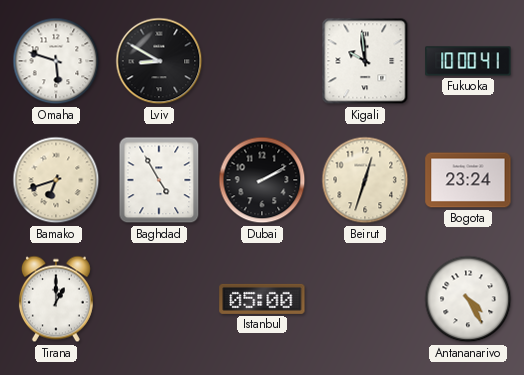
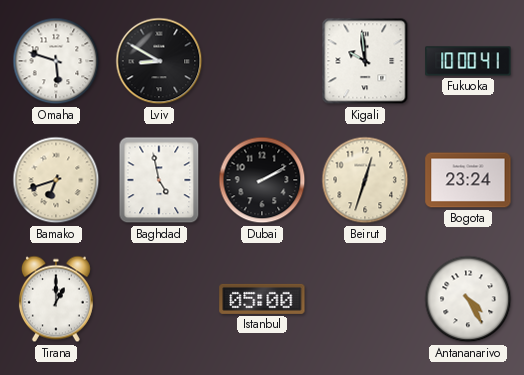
Baghdad: 4:55 -> 4:58 (159, 180)
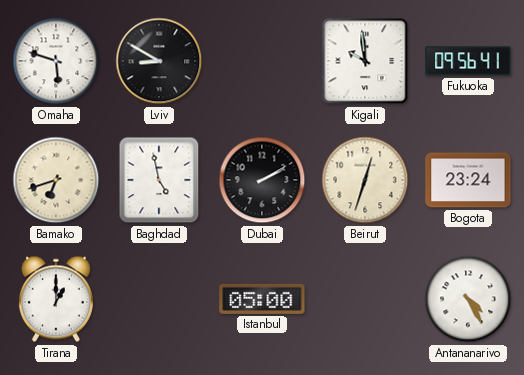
Fukuoka: 10:00 -> 09:56 (468, 61)
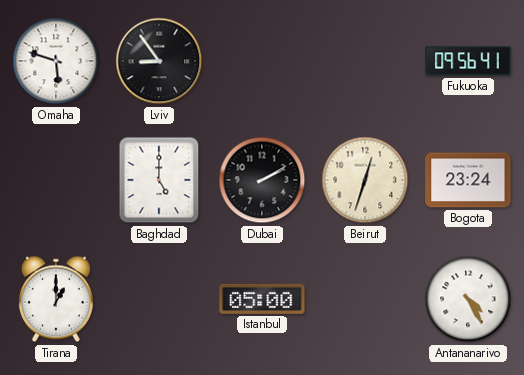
Lviv: 8:50 -> 8:54 (159, 61)
Kigali: 9:59 -> none (365, 61)
Bamako: 6:42 -> none (56, 180)
Baghdad: 4:58 -> 5:00 (159, 180)
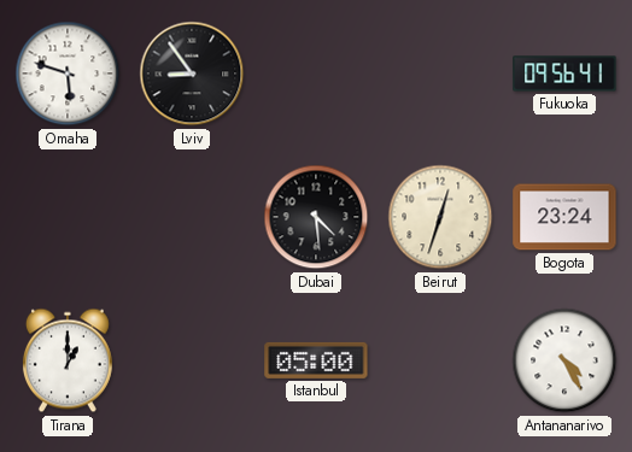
Baghdad: 5:00 -> none (159, 180)
Dubai: 2:10 -> 4:29 (316, 217)
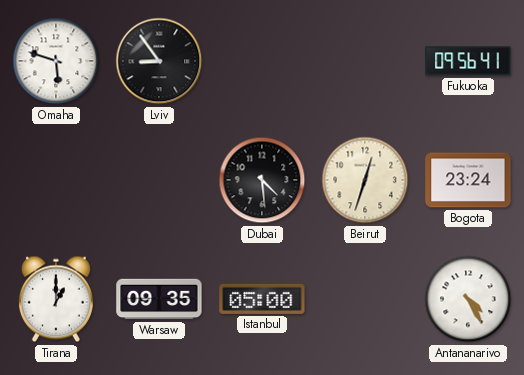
Warsaw: none -> 09:35 (159, 299)
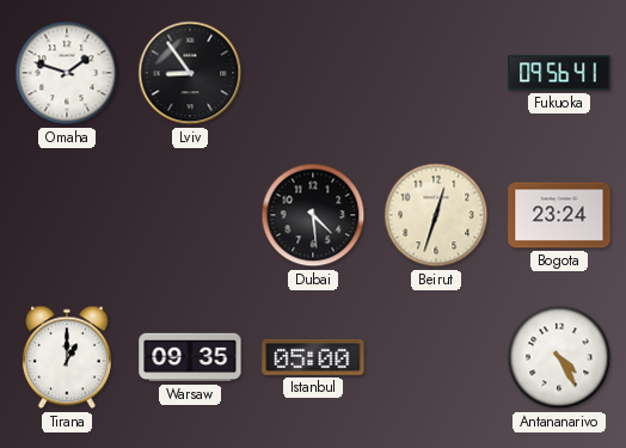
Omaha: 5:48 -> 1:48 (67, 73)
